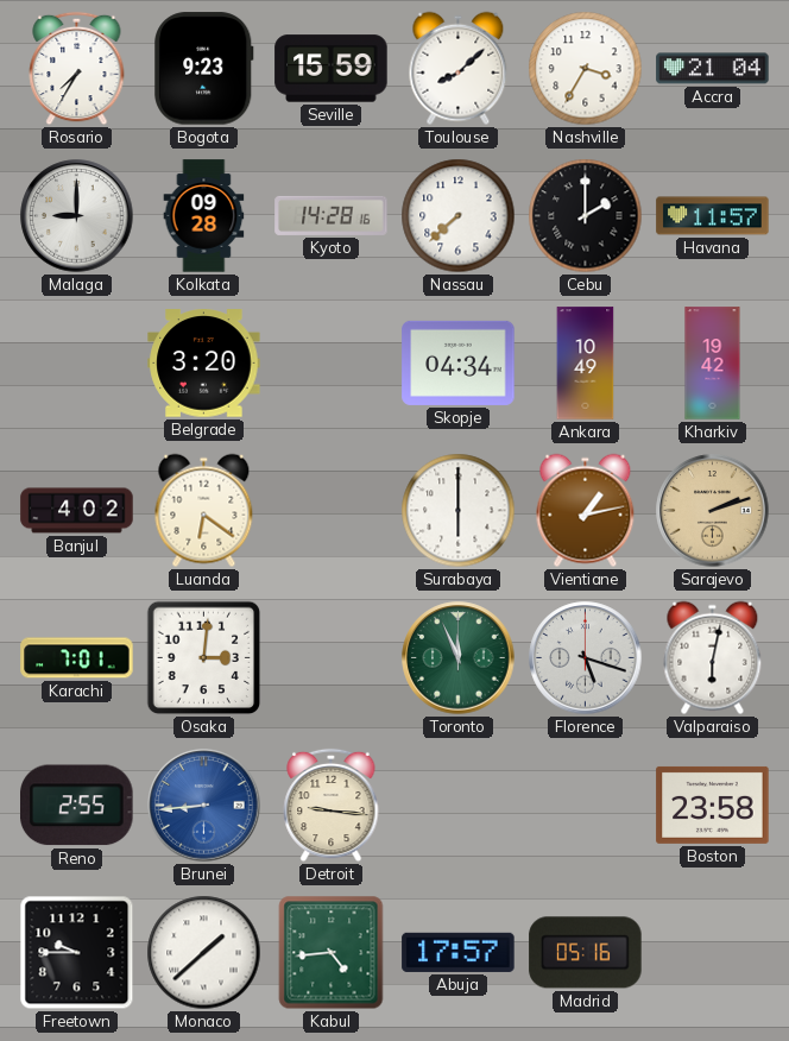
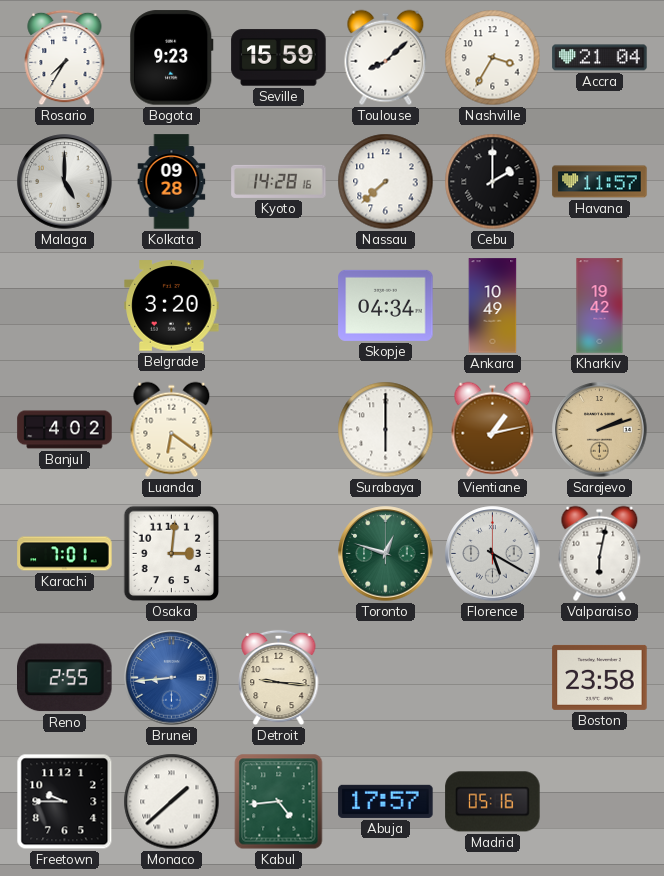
Malaga: 9:00 -> 5:00 (65, 182)
Toronto: 11:56 -> 12:48 (386, 554)
Florence: 5:18 -> 5:20 (493, 554)
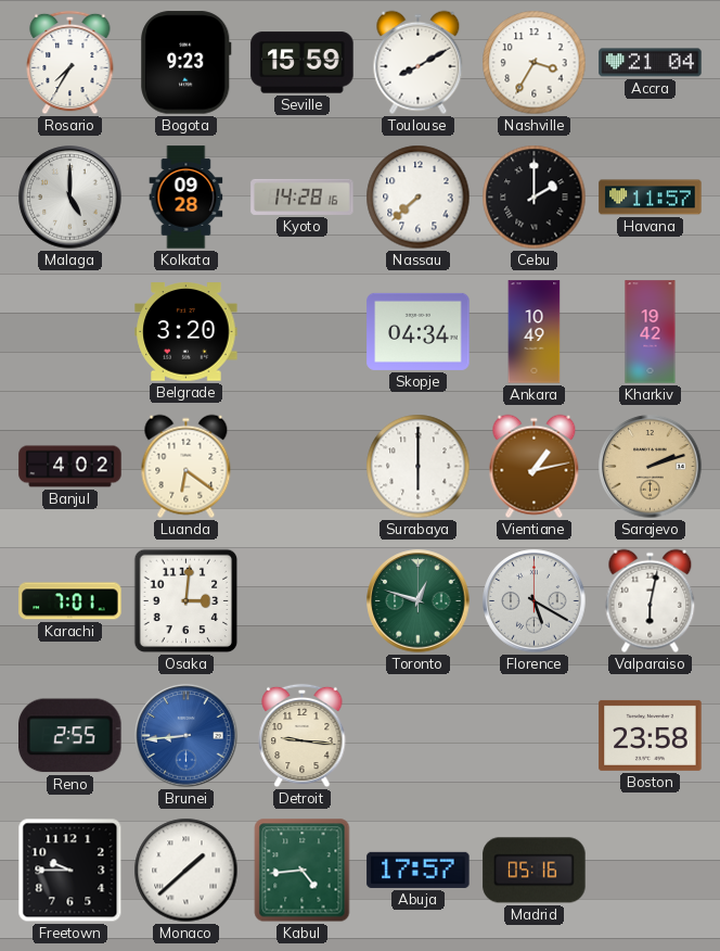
Toulouse: 8:08 -> 8:10 (419, 63)
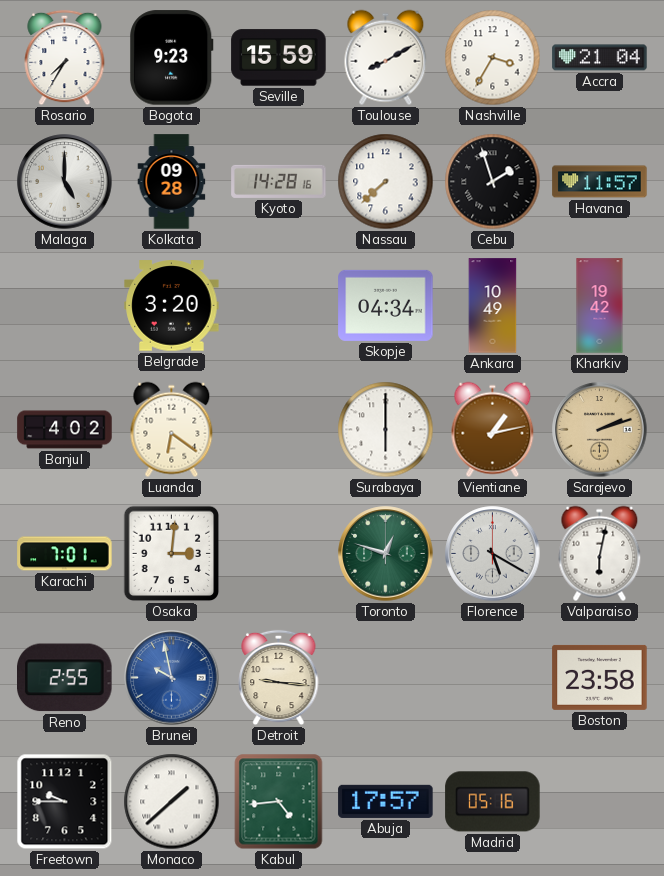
Cebu: 2:00 -> 1:57 (493, 182)
Brunei: 8:44 -> 9:58 (172, 678)
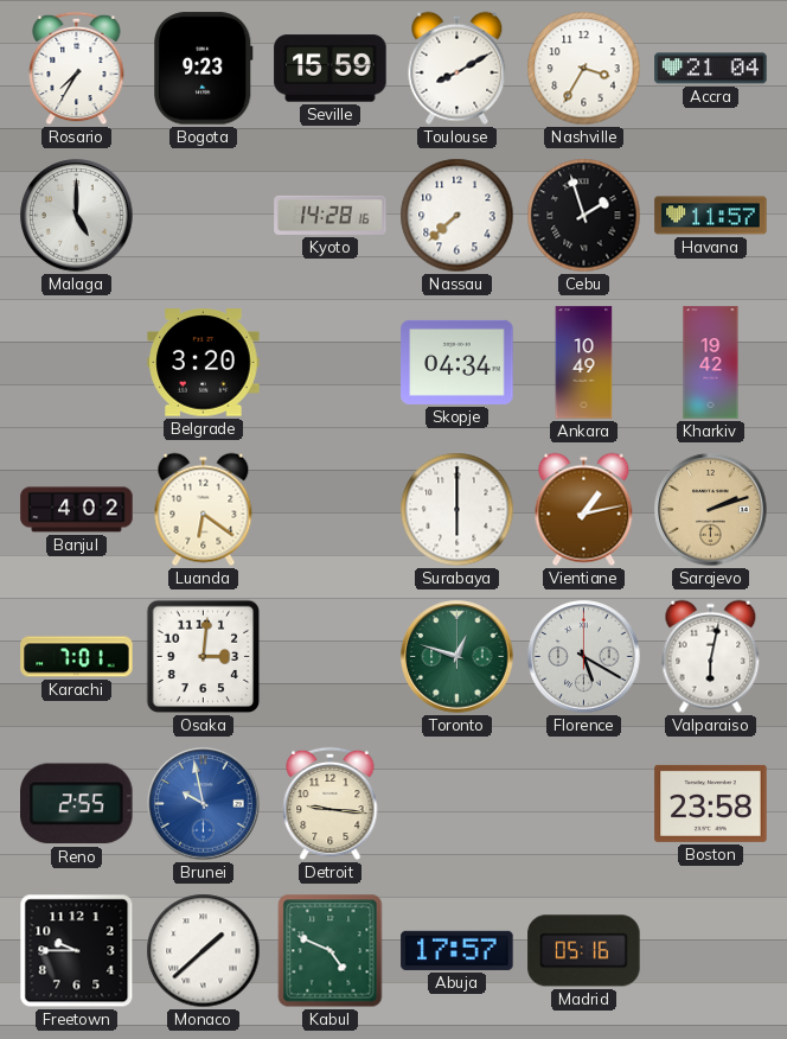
Kolkata: 09:28 -> none (172, 182)
Kabul: 4:44 -> 4:49 (331, 951)
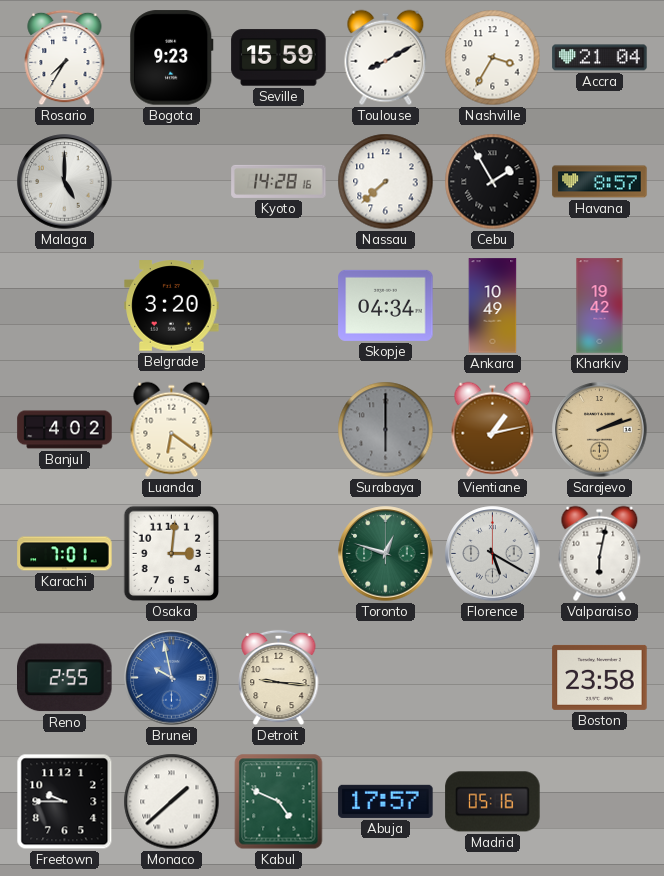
Cebu: 1:57 -> 1:55 (493, 182)
Havana: 11:57 -> 8:57 (600, 182)
Surabaya dial: white -> grey (386, 430)
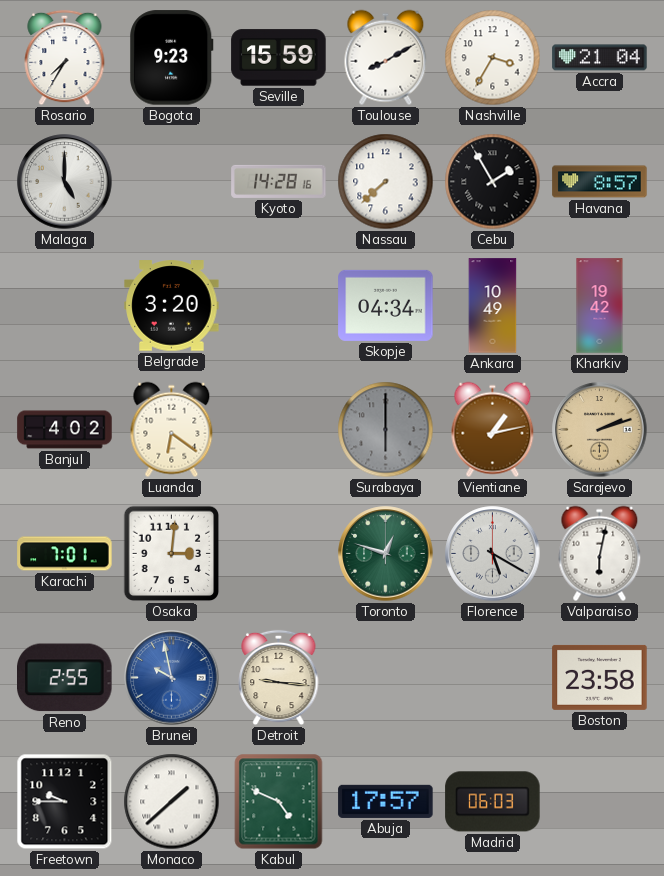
Madrid: 05:16 -> 06:03 (493, 802)
